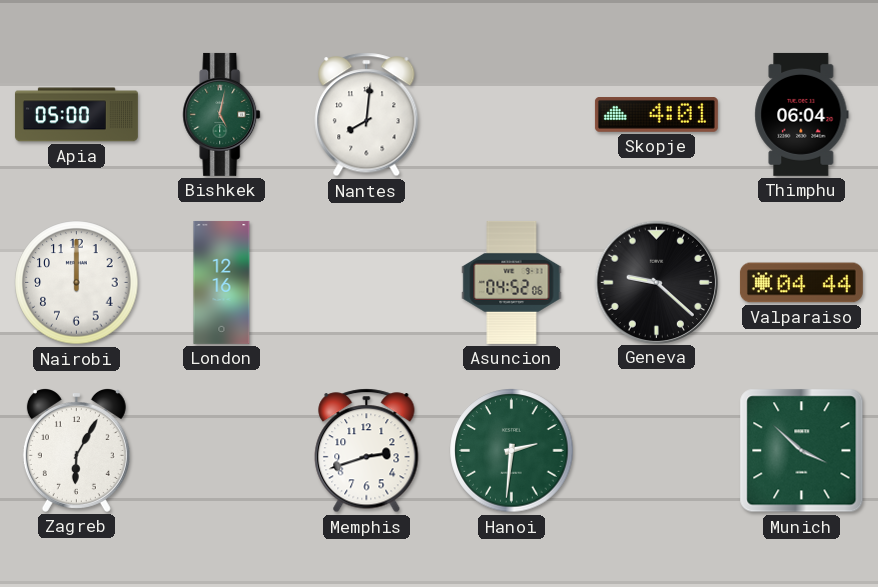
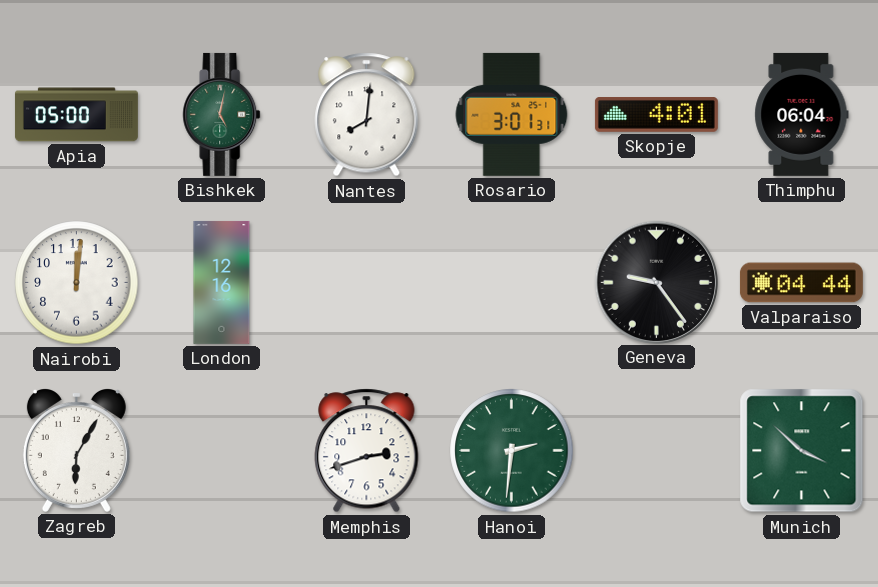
Rosario: none -> 3:01 (512, 114)
Nairobi: 12:00 -> 12:01 (77, 283)
Asuncion: 04:52 -> none (512, 282)
Geneva: 9:22 -> 9:24 (656, 282)
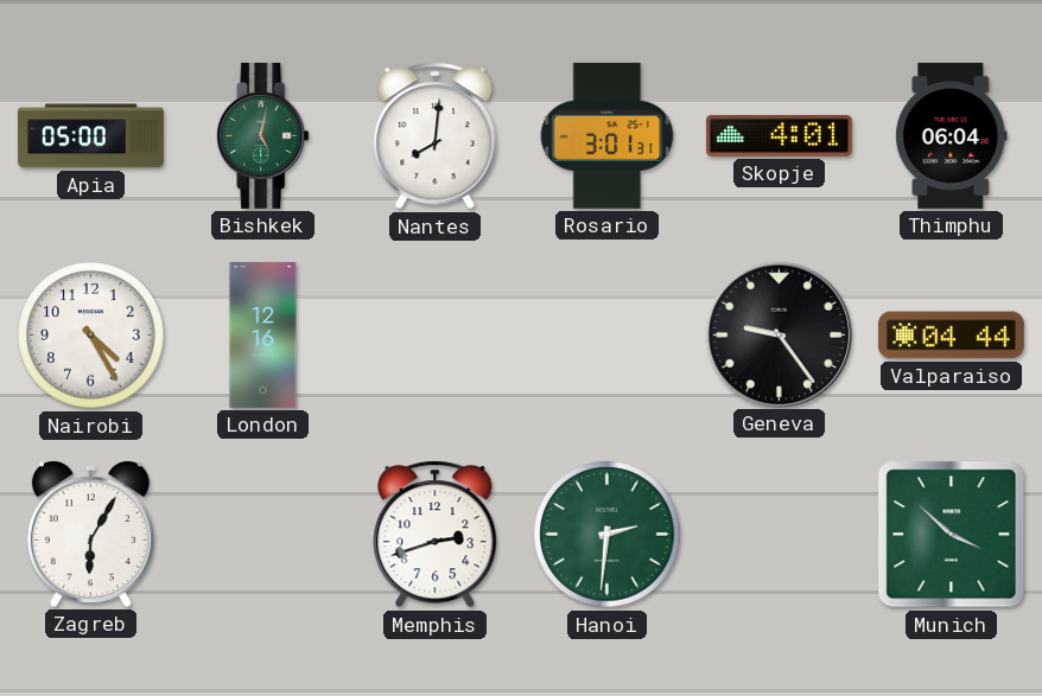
Nairobi: 12:01 -> 4:25 (91, 336)
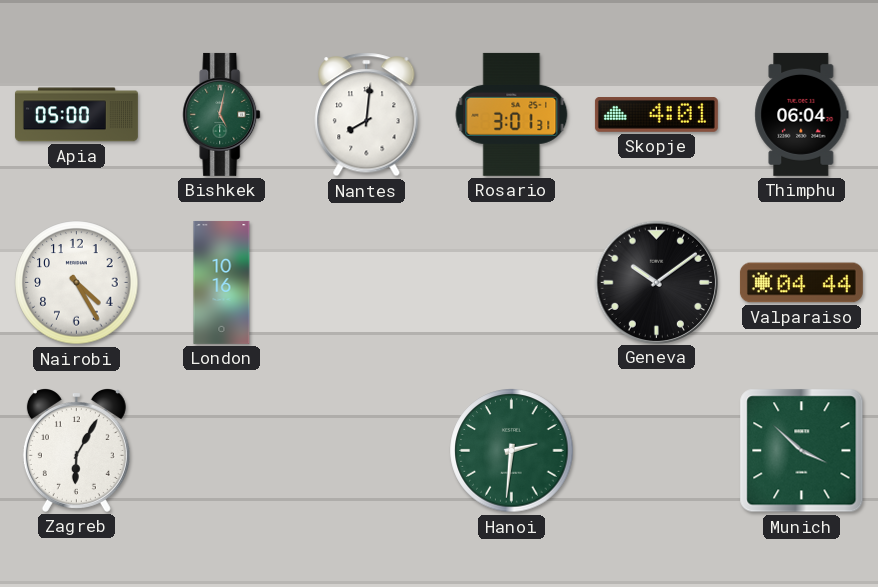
London: 12:16 -> 10:16 (222, 282)
Geneva: 9:24 -> 10:09 (656, 282)
Memphis: 2:42 -> none (436, 535)
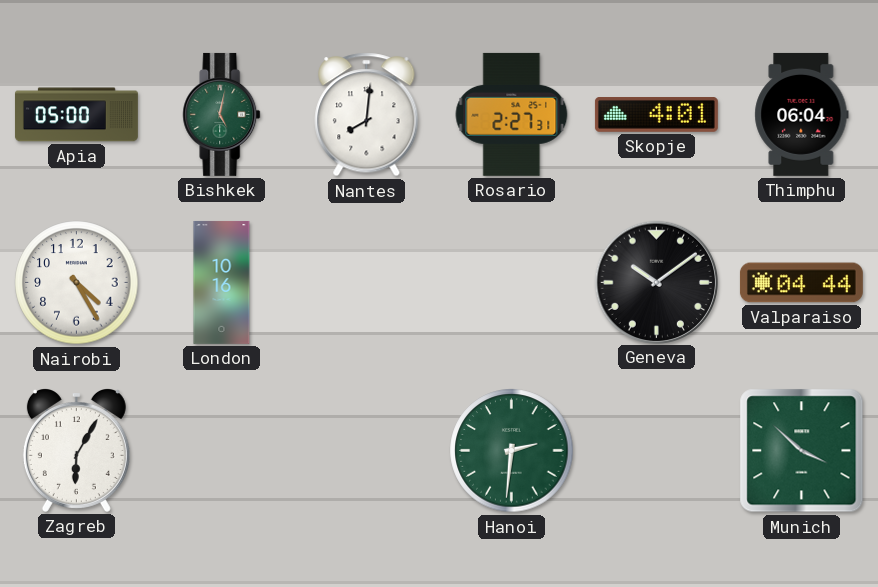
Rosario: 3:01 -> 2:27 (512, 114)
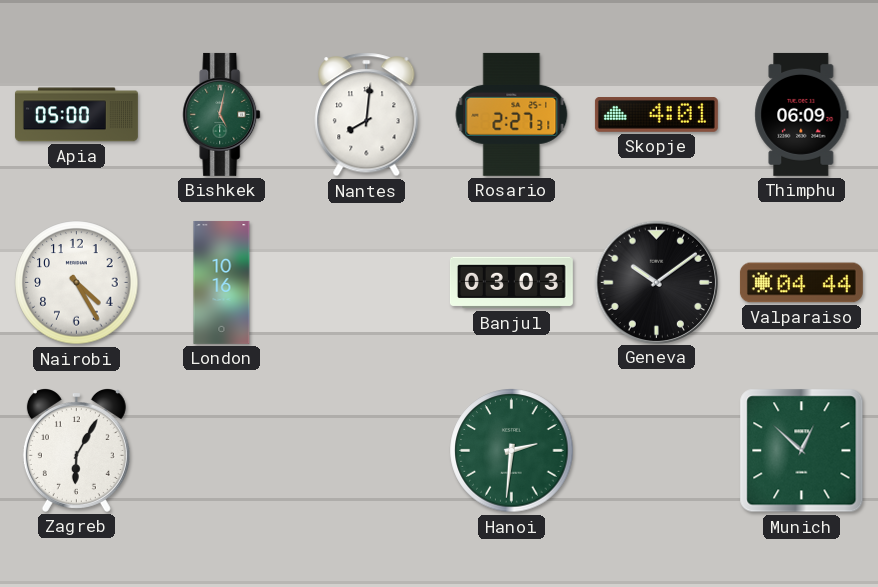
Thimphu: 06:04 -> 06:09 (802, 114)
Banjul: none -> 03:03 (511, 283)
Munich: 3:52 -> 12:52 (802, 451)
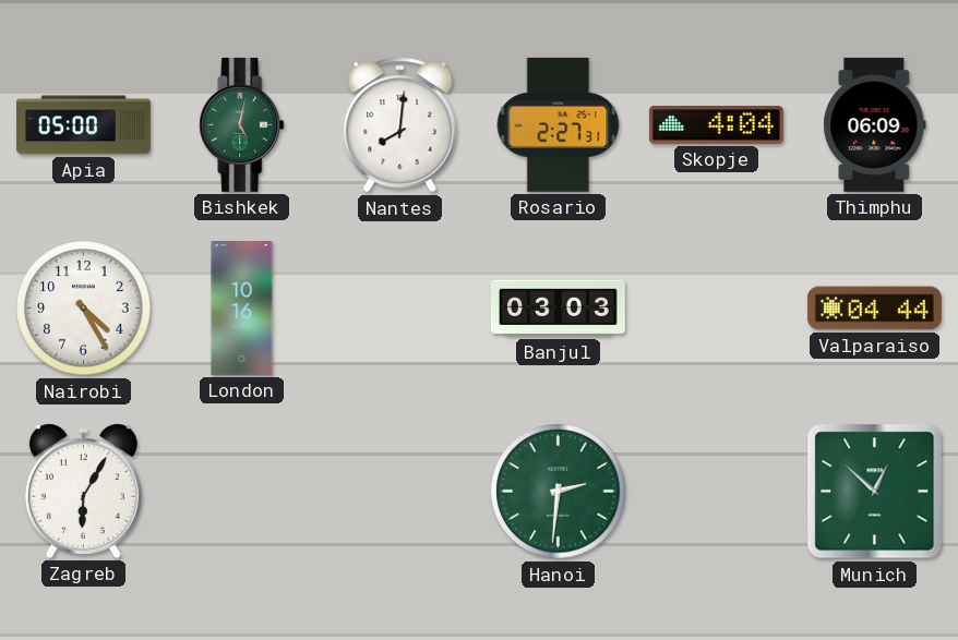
Skopje: 4:01 -> 4:04 (716, 125)
Geneva: 10:09 -> none (656, 282)
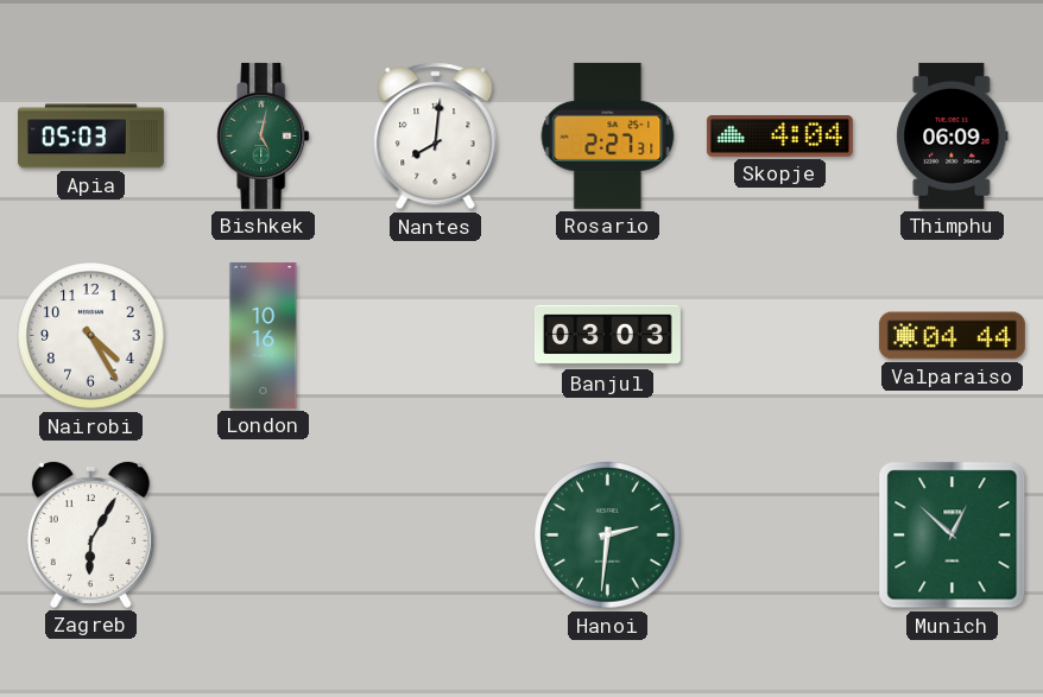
Apia: 05:00 -> 05:03 (90, 137)
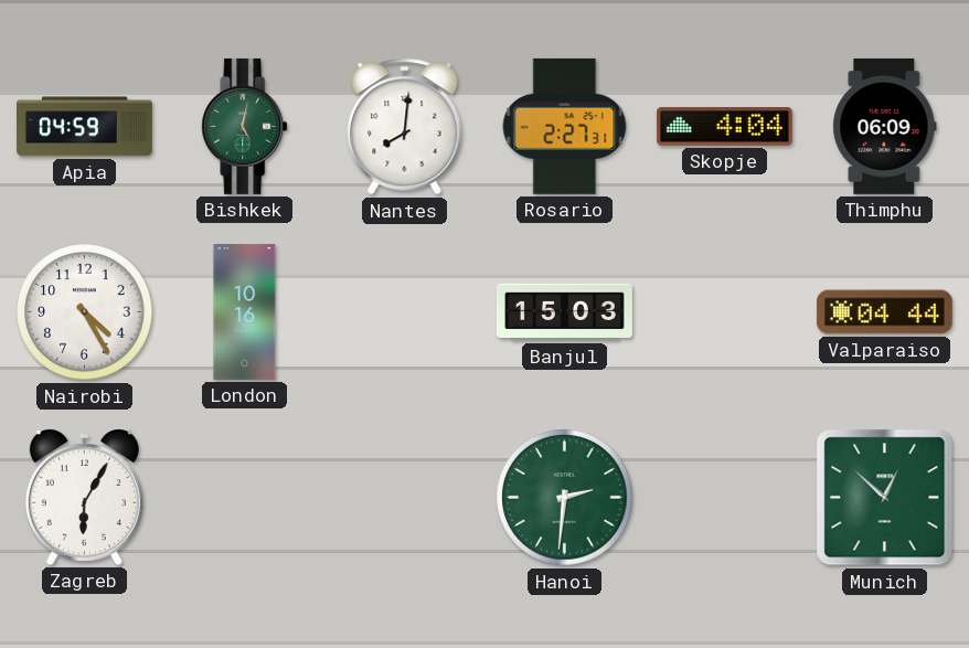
Apia: 05:03 -> 04:59 (84, 127)
Banjul: 03:03 -> 15:03 (564, 312)
